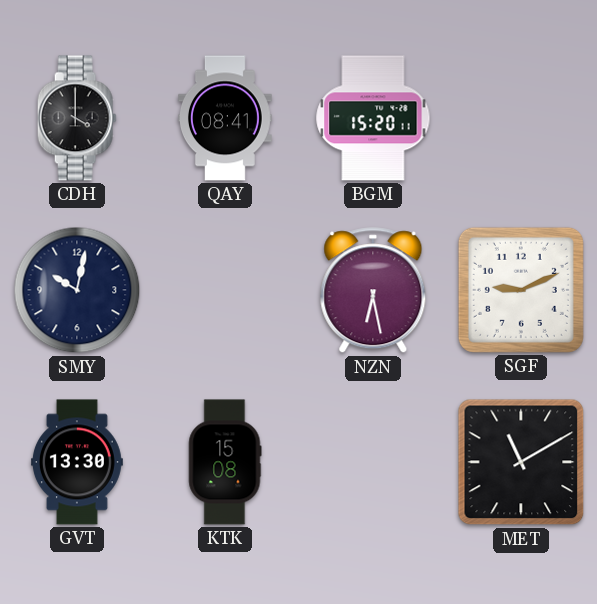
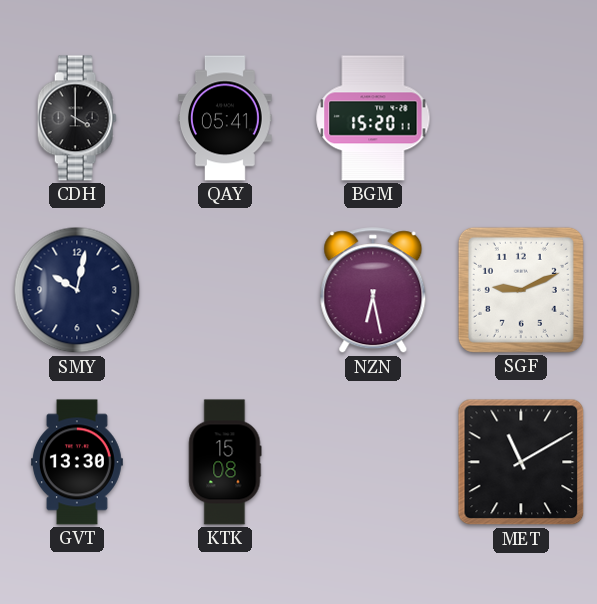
QAY: 08:41 -> 05:41 (225, 118)
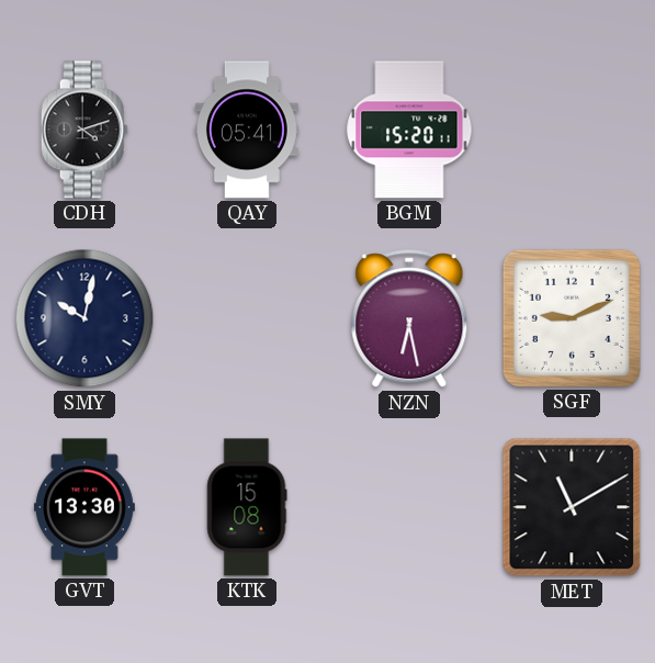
CDH: 4:00 -> 4:12 (84, 130)
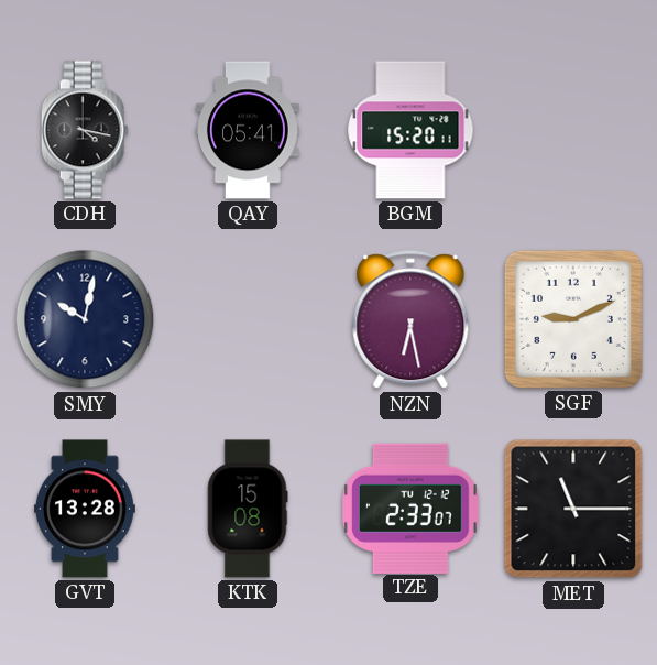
CDH: 4:12 -> 4:17 (85, 130)
GVT: 13:30 -> 13:28 (85, 509)
TZE: none -> 2:33 (410, 508)
MET: 11:10 -> 11:15 (573, 509)
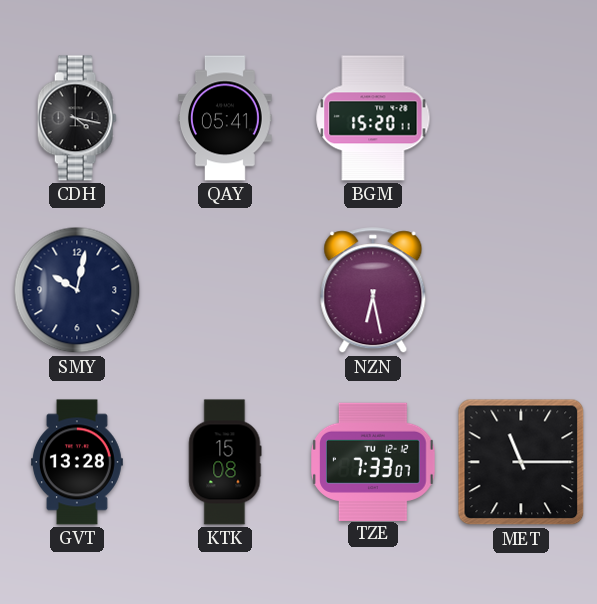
SGF: 9:11 -> none (573, 319)
TZE: 2:33 -> 7:33 (373, 461)
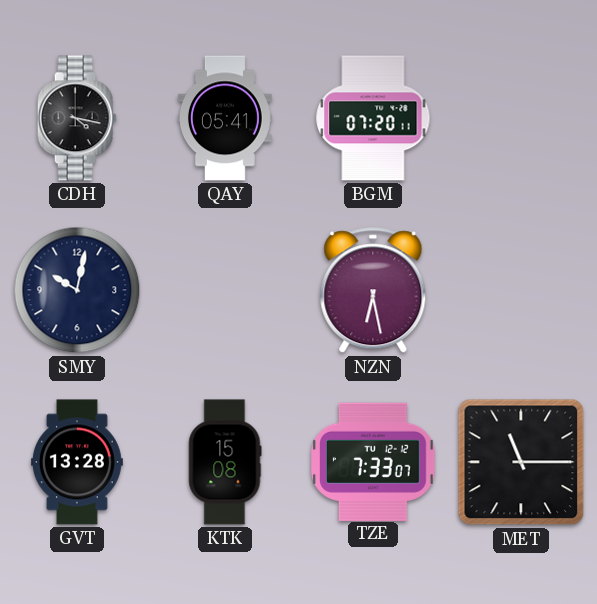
BGM: 15:20 -> 07:20 (373, 118)
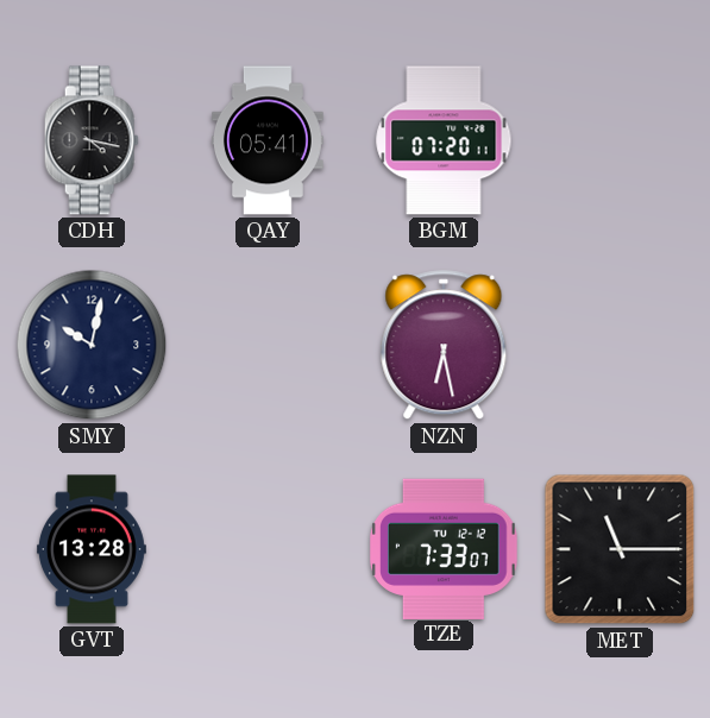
KTK: 15:08 -> none (225, 462)
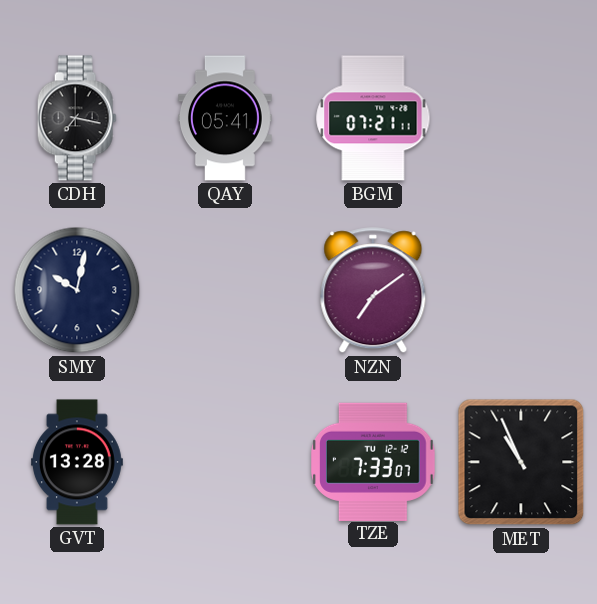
CDH: 4:17 -> 7:17 (77, 118)
BGM: 07:20 -> 07:21 (373, 118)
NZN: 6:28 -> 7:09 (373, 291)
MET: 11:15 -> 10:56 (521, 462)
